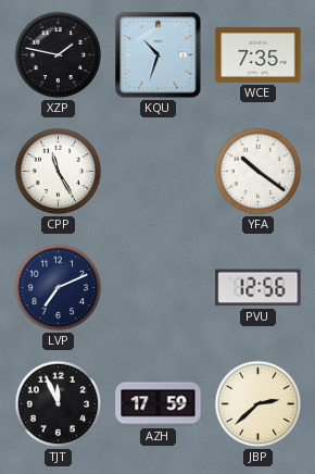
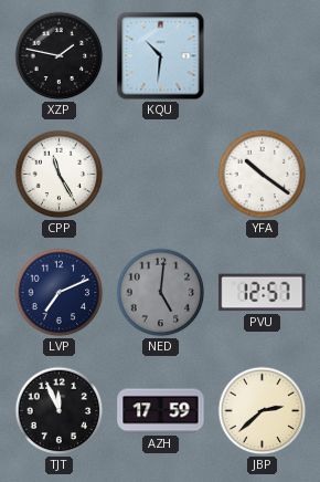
KQU: 10:33 -> 10:31 (161, 56)
WCE: 7:35 -> none (259, 54)
NED: none -> 5:01 (161, 293)
PVU: 12:56 -> 12:57 (263, 293)
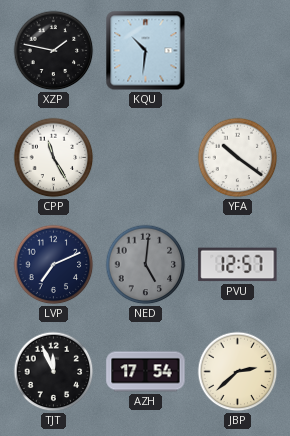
AZH: 17:59 -> 17:54 (146, 372)
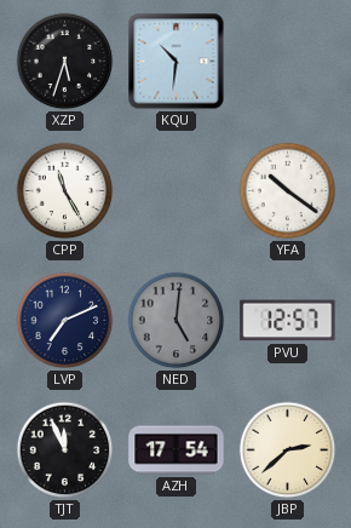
XZP: 1:47 -> 5:33 (65, 62)
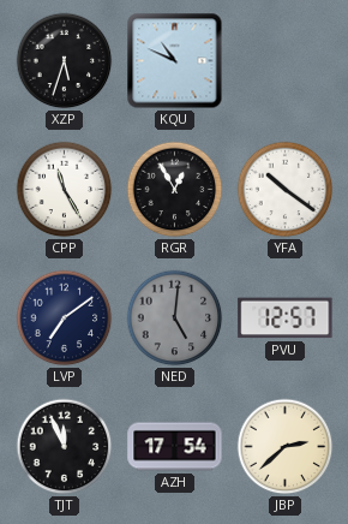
KQU: 10:31 -> 10:49 (175, 61)
RGR: none -> 12:55 (175, 190)
LVP: 7:11 -> 7:09 (65, 318)
